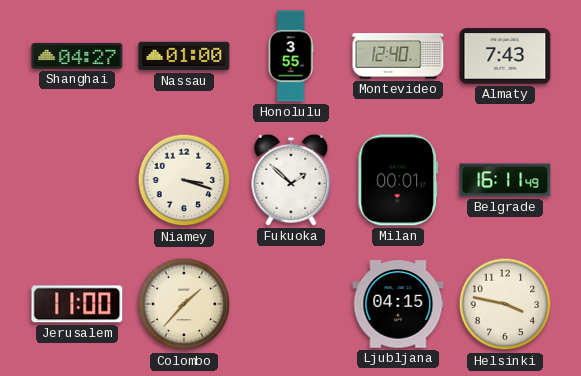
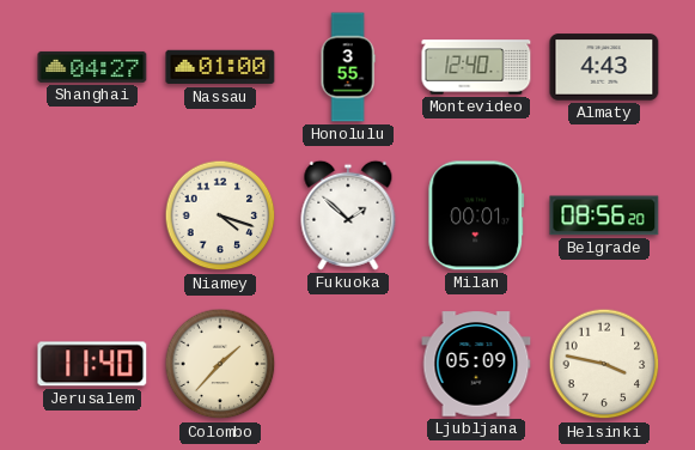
Almaty: 7:43 -> 4:43 (604, 67)
Niamey: 3:18 -> 4:18 (220, 215)
Belgrade: 16:11 -> 08:56 (604, 215)
Jerusalem: 11:00 -> 11:40 (92, 364)
Ljubljana: 04:15 -> 05:09 (476, 364)
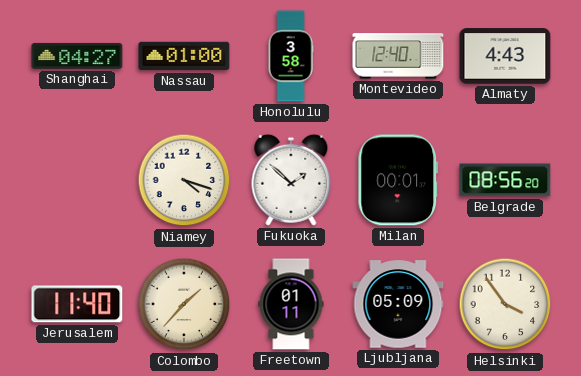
Honolulu: 3:55 -> 3:58 (291, 56)
Freetown: none -> 01:11 (291, 304)
Helsinki: 3:47 -> 3:54 (505, 304)
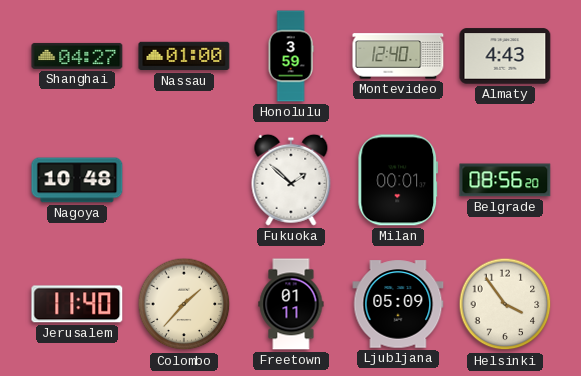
Honolulu: 3:58 -> 3:59 (291, 56)
Nagoya: none -> 10:48 (77, 180)
Niamey: 4:18 -> none (184, 180)
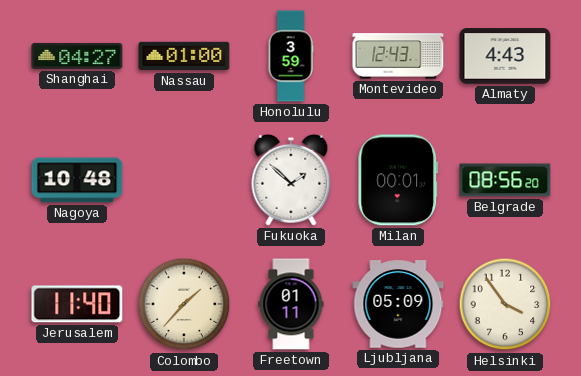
Montevideo: 12:40 -> 12:43 (398, 56)
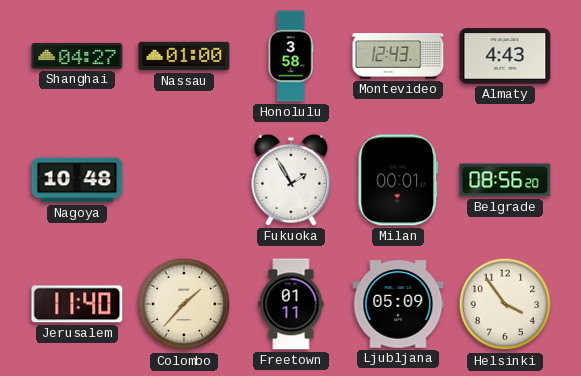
Honolulu: 3:59 -> 3:58 (291, 56)
Fukuoka: 1:52 -> 1:55 (291, 180)
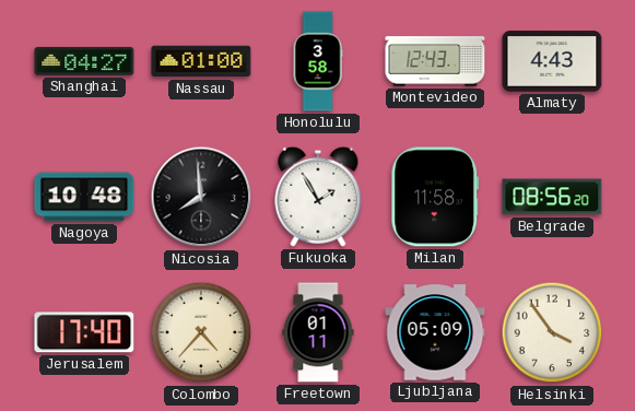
Nicosia: none -> 7:59 (201, 197)
Milan: 00:01 -> 11:58 (435, 197)
Jerusalem: 11:40 -> 17:40 (84, 332)
Colombo: 1:37 -> 4:37 (201, 332)
